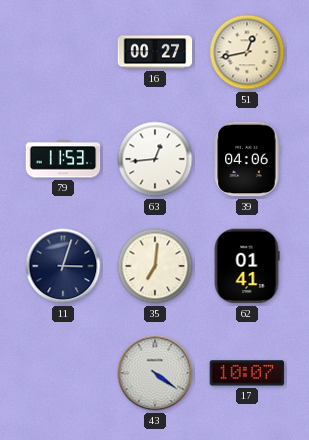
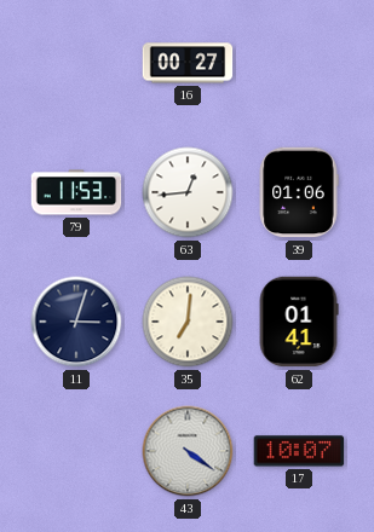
51: 12:43 -> none (247, 52)
39: 04:06 -> 01:06 (299, 192)
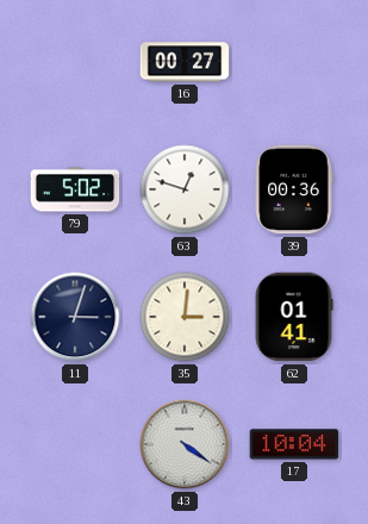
79: 11:53 -> 5:02 (75, 189)
63: 12:44 -> 12:48 (185, 189)
39: 01:06 -> 00:36 (294, 189)
35: 7:01 -> 3:01 (185, 317)
17: 10:07 -> 10:04 (294, 444)
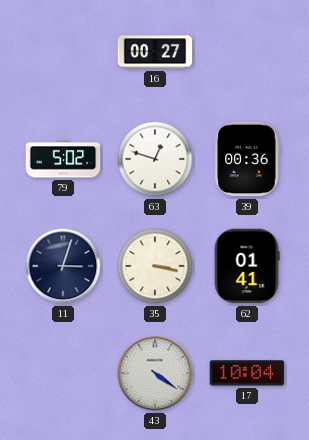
35: 3:01 -> 3:17 (155, 266)
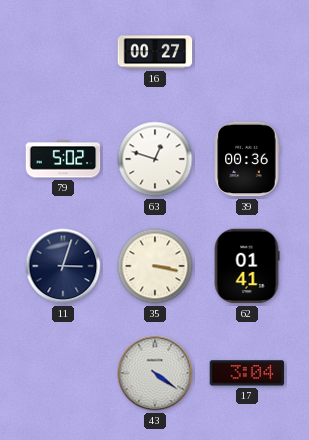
17: 10:04 -> 3:04 (247, 373)
